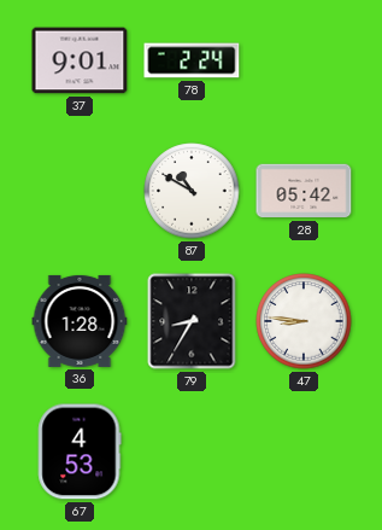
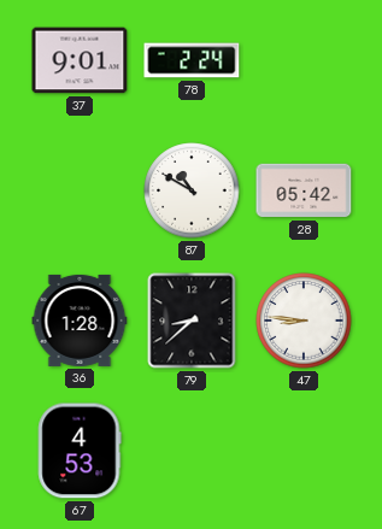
79: 8:35 -> 8:38 (192, 321)
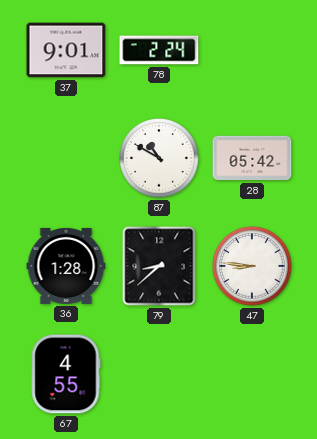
67: 4:53 -> 4:55 (66, 374)
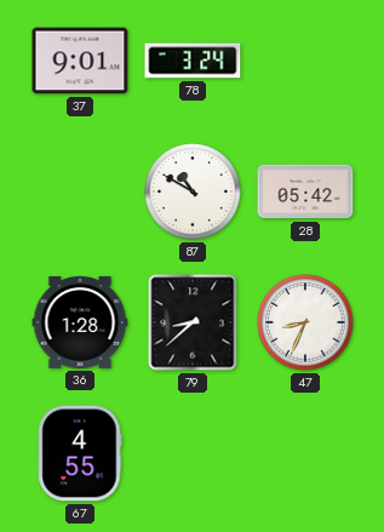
78: 2:24 -> 3:24 (193, 61)
47: 8:46 -> 8:34 (305, 322)
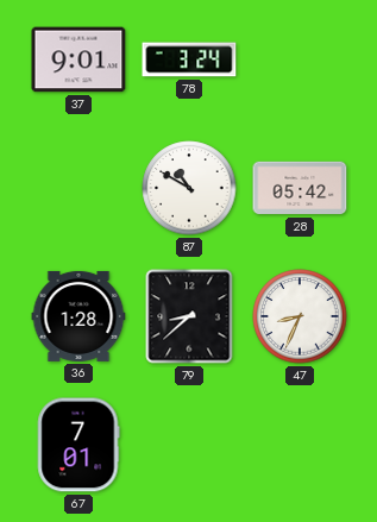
67: 4:55 -> 7:01 (78, 445)
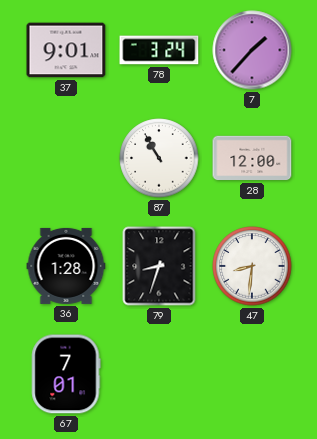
7: none -> 1:37 (252, 50)
87: 10:50 -> 10:55 (159, 158)
28: 05:42 -> 12:00 (252, 158)
79: 8:38 -> 8:33 (159, 266)
47: 8:34 -> 8:31 (252, 266)
